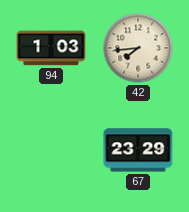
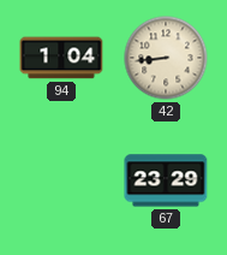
94: 1:03 -> 1:04 (61, 58)
42: 7:44 -> 8:44 (166, 58)
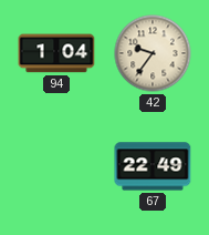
42: 8:44 -> 9:36 (153, 53)
67: 23:29 -> 22:49 (153, 166)
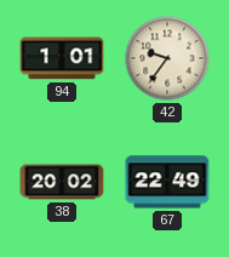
94: 1:04 -> 1:01 (62, 58)
38: none -> 20:02 (62, 182)
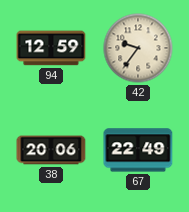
94: 1:01 -> 12:59 (51, 48)
38: 20:02 -> 20:06 (51, 150)
